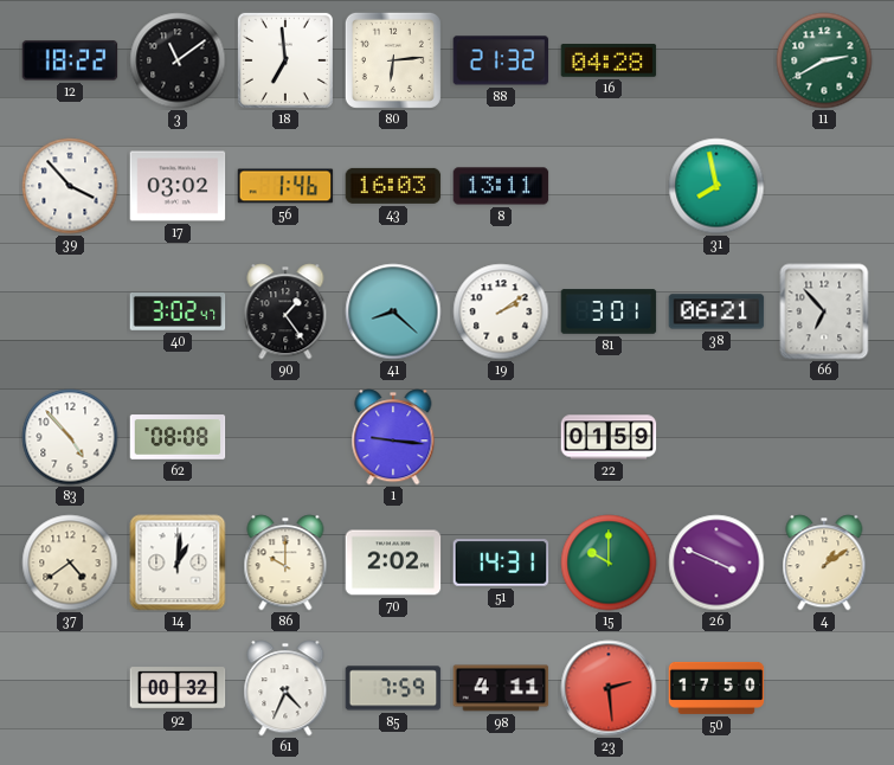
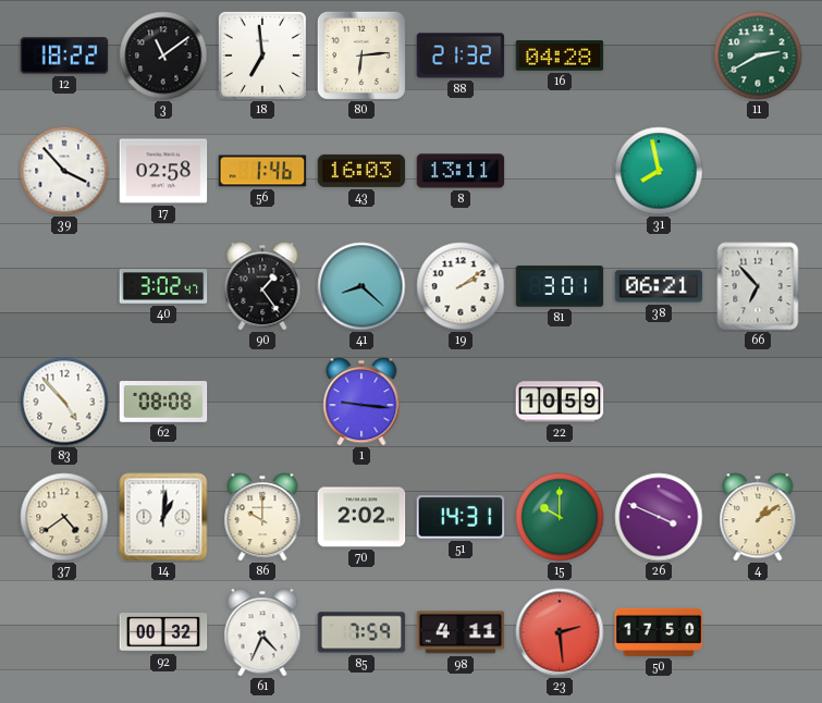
17: 03:02 -> 02:58 (163, 171)
22: 01:59 -> 10:59 (560, 402)
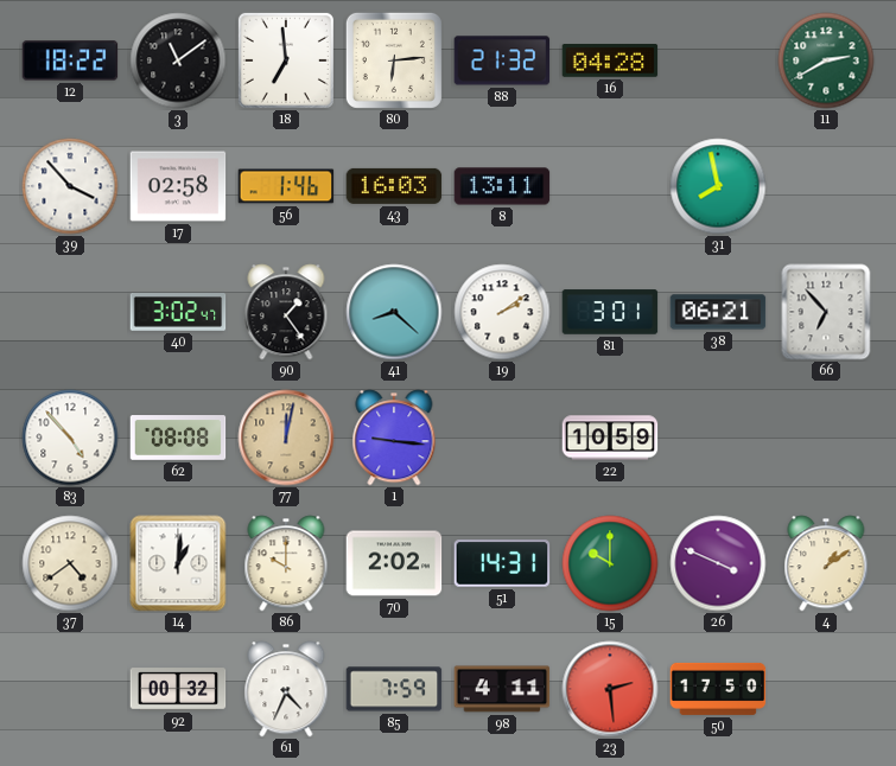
77: none -> 12:02 (286, 438)
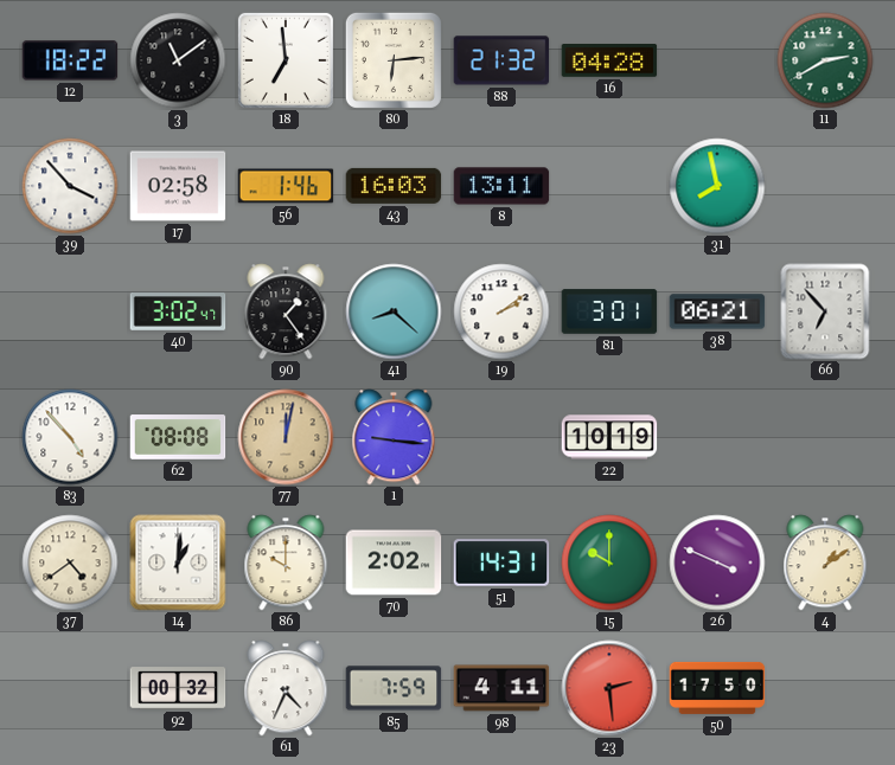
22: 10:59 -> 10:19 (609, 437)
